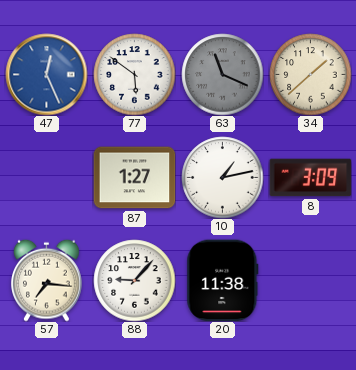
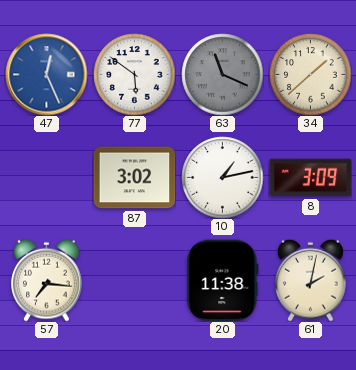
87: 1:27 -> 3:02 (134, 178)
88: 9:07 -> none (134, 280)
61: none -> 2:02 (311, 280)
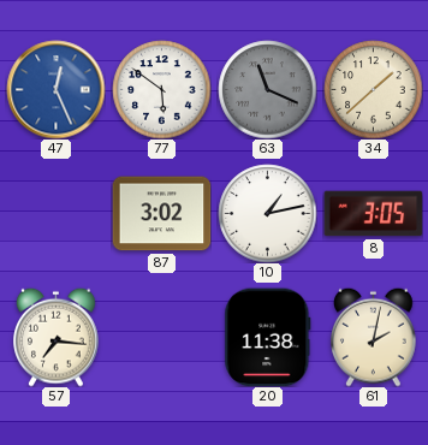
8: 3:09 -> 3:05 (373, 214)
